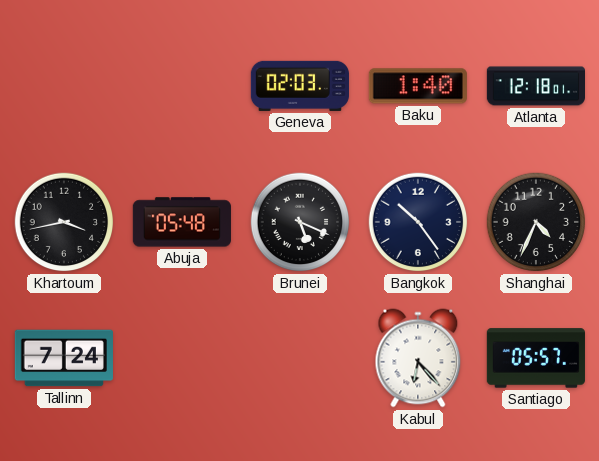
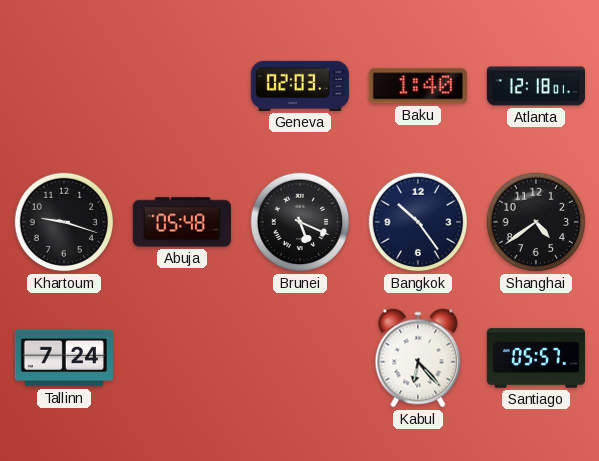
Khartoum: 3:43 -> 9:18 (64, 222)
Shanghai: 4:34 -> 4:39 (536, 222)
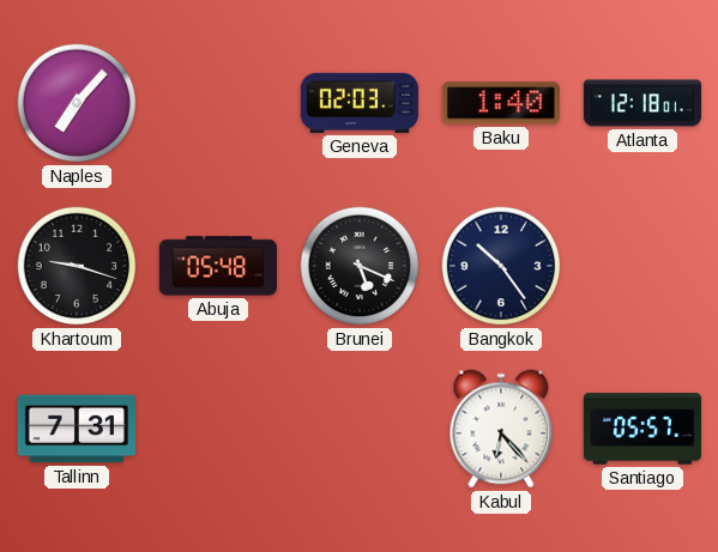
Naples: none -> 7:07 (77, 103)
Shanghai: 4:39 -> none (536, 222)
Tallinn: 7:24 -> 7:31 (77, 429)
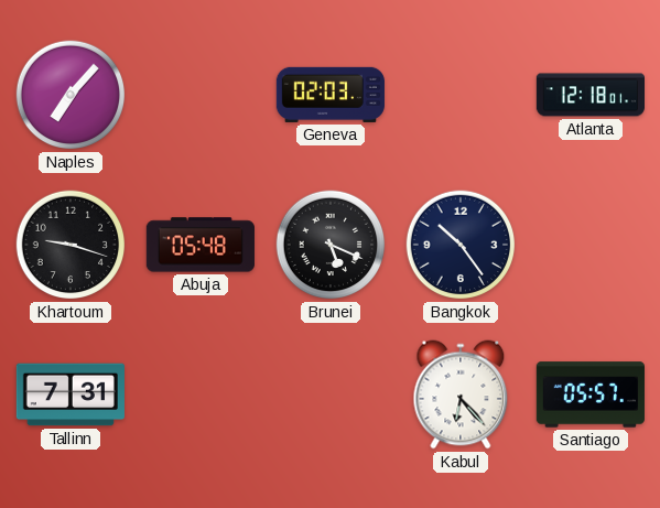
Baku: 1:40 -> none (501, 103)
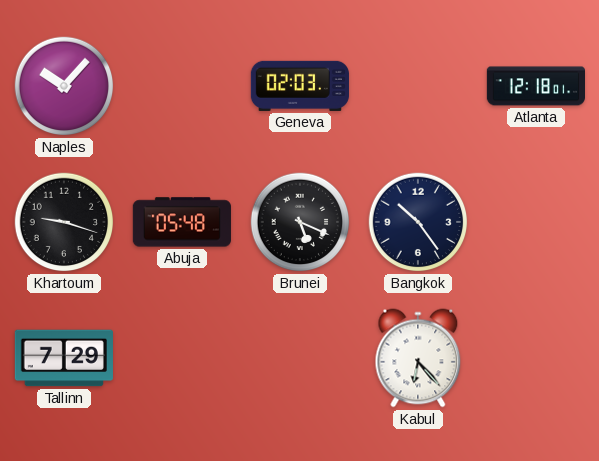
Naples: 7:07 -> 10:07 (64, 86)
Tallinn: 7:31 -> 7:29 (64, 358)
Santiago: 05:57 -> none (591, 394)
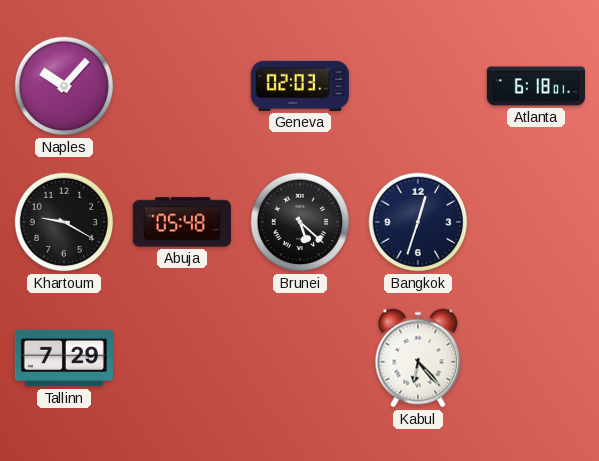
Atlanta: 12:18 -> 6:18 (535, 86)
Khartoum: 9:18 -> 9:20 (64, 222)
Brunei: 5:19 -> 5:22 (300, 222)
Bangkok: 10:24 -> 12:33 (418, 222)
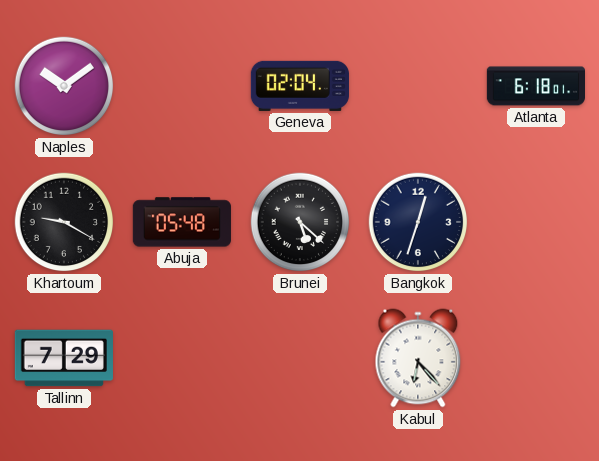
Naples: 10:07 -> 10:09 (64, 86)
Geneva: 02:03 -> 02:04 (300, 86)
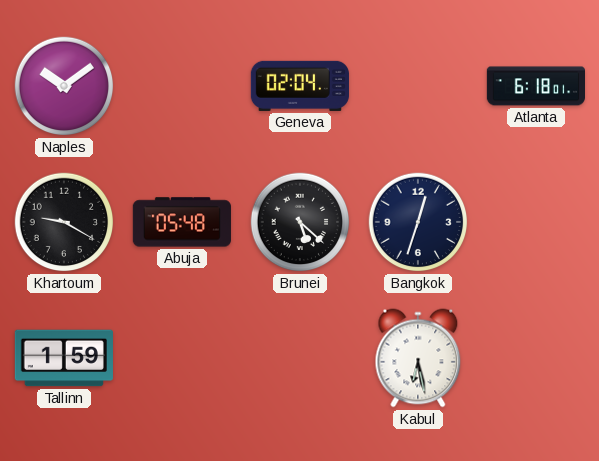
Tallinn: 7:29 -> 1:59 (64, 358)
Kabul: 6:23 -> 6:28 (418, 358)
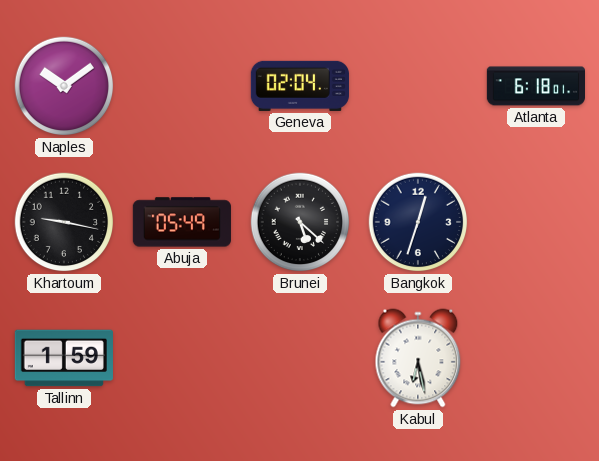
Khartoum: 9:20 -> 9:17 (64, 222)
Abuja: 05:48 -> 05:49 (182, 222)
